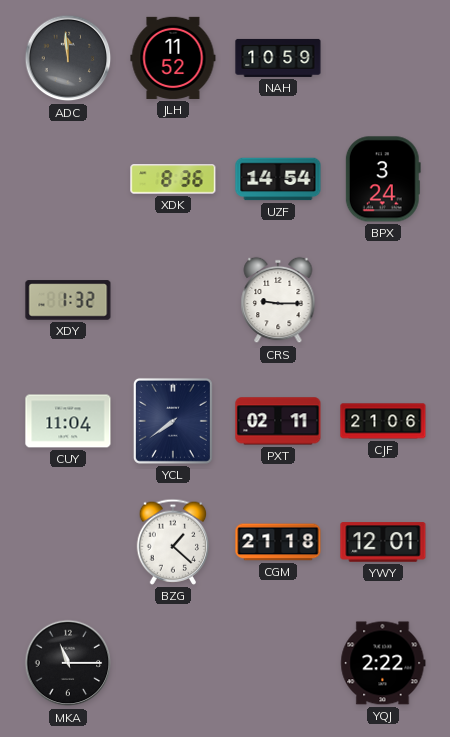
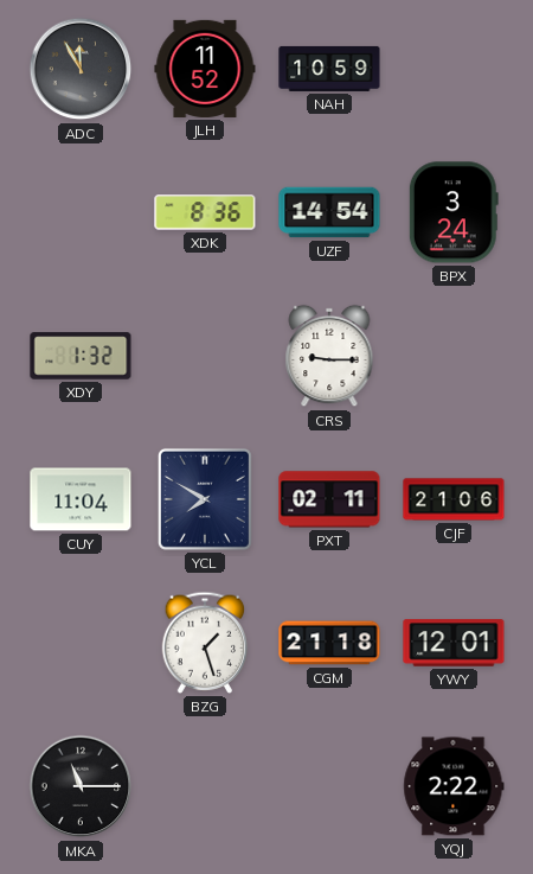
ADC: 11:59 -> 11:55 (81, 69)
YCL: 7:39 -> 7:50 (205, 499)
BZG: 1:22 -> 1:27 (205, 643)
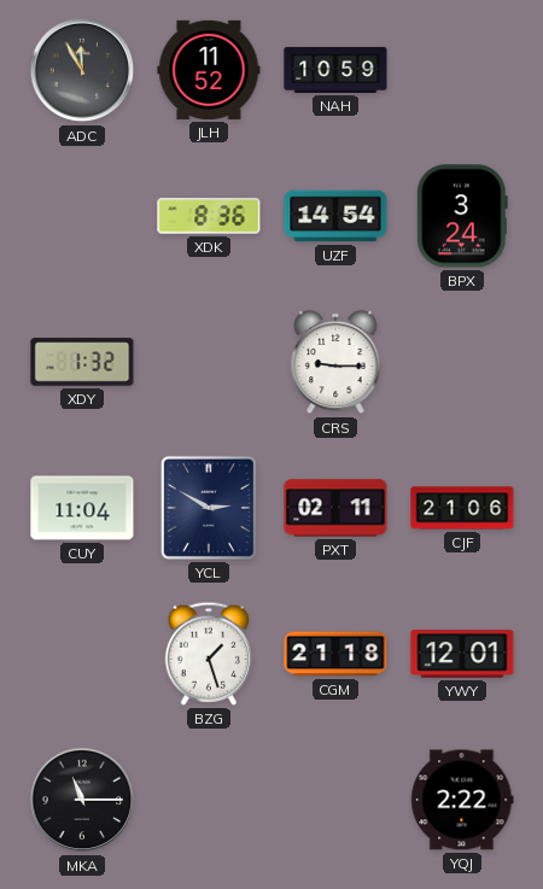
YCL: 7:50 -> 2:50 (209, 508)
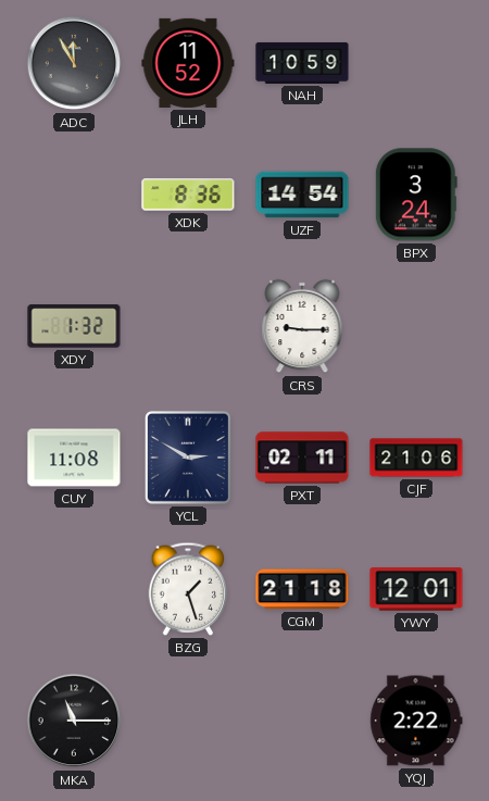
CUY: 11:04 -> 11:08 (74, 458)
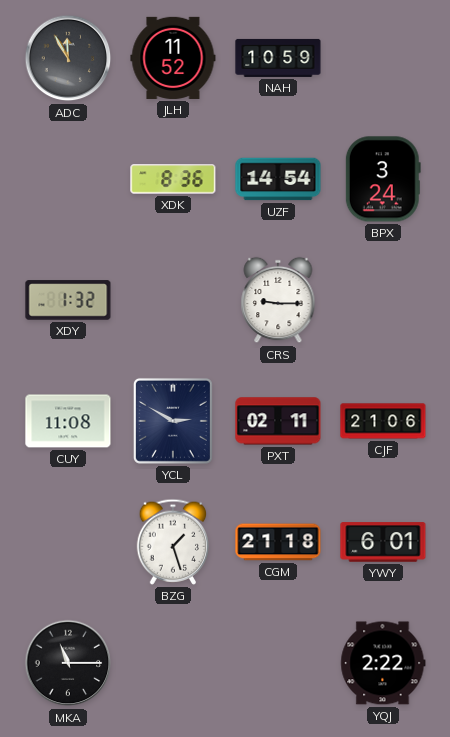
YWY: 12:01 -> 6:01 (383, 542)
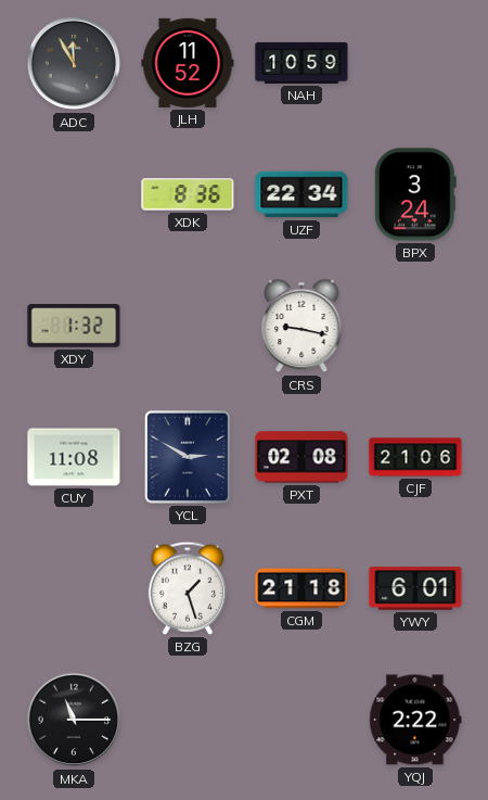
UZF: 14:54 -> 22:34 (301, 194)
CRS: 9:15 -> 9:17 (301, 326)
PXT: 02:11 -> 02:08 (301, 457)
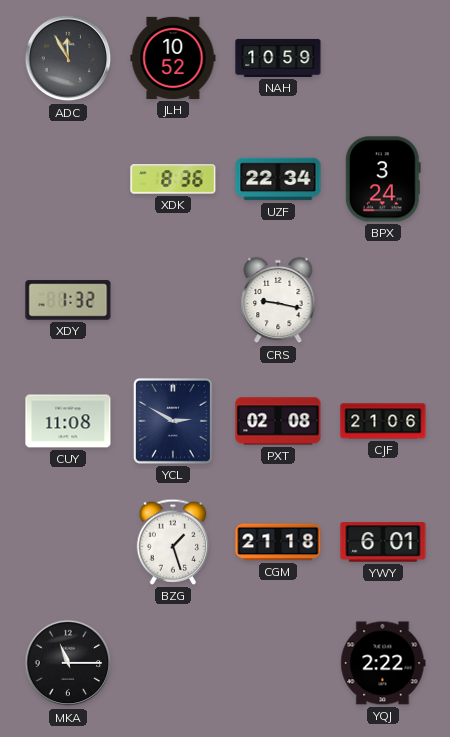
JLH: 11:52 -> 10:52 (173, 58)
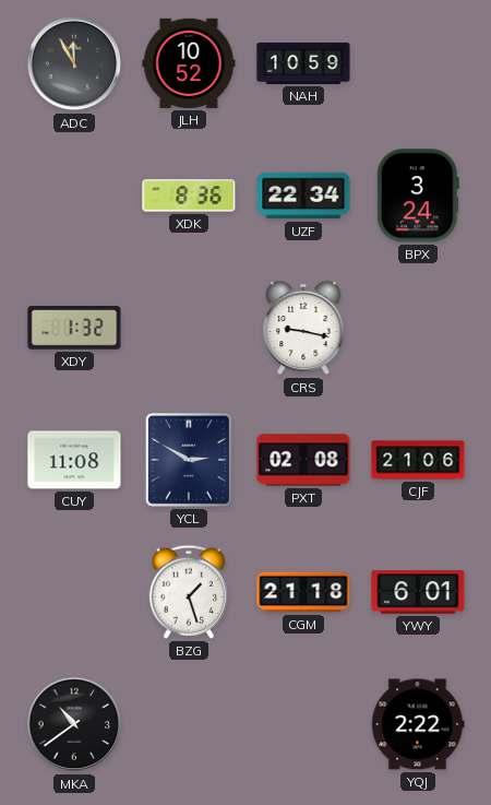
MKA: 11:15 -> 10:39 (74, 724)
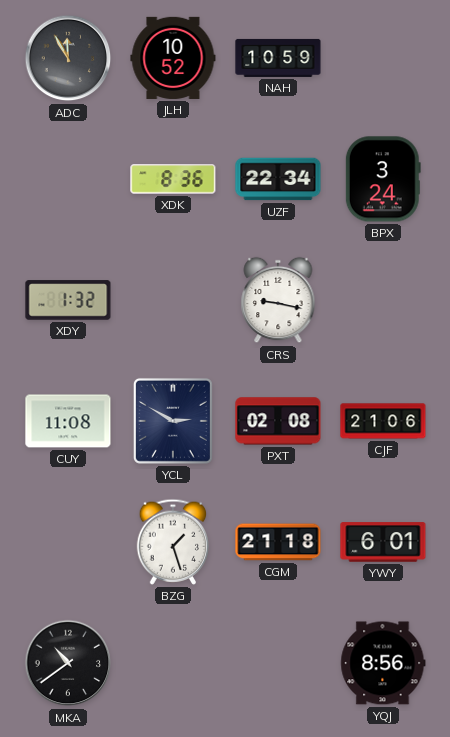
YQJ: 2:22 -> 8:56 (383, 663)
